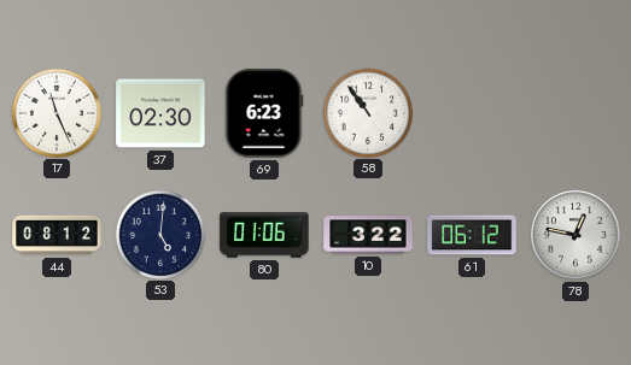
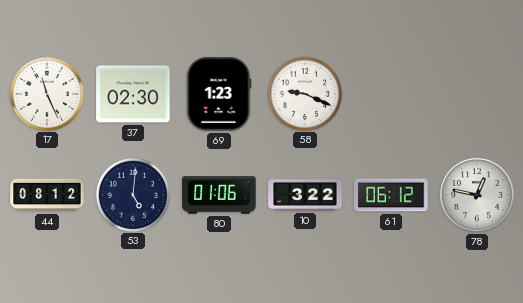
69: 6:23 -> 1:23 (219, 94)
58: 10:54 -> 9:19 (304, 93)
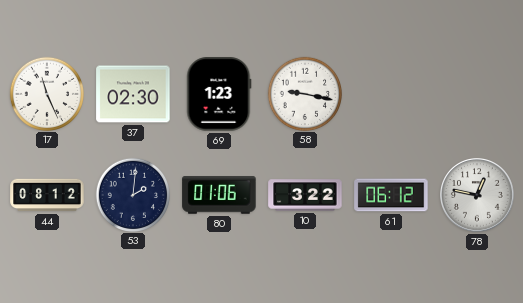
58: 9:19 -> 9:17 (304, 93)
53: 5:01 -> 2:01 (132, 194)
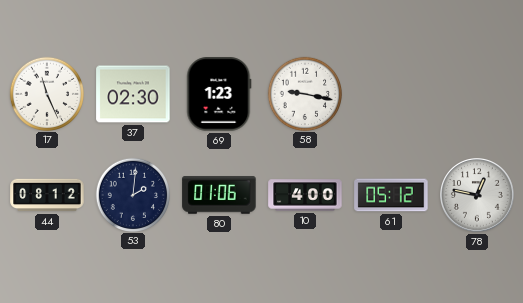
10: 3:22 -> 4:00 (305, 195)
61: 06:12 -> 05:12 (391, 195)
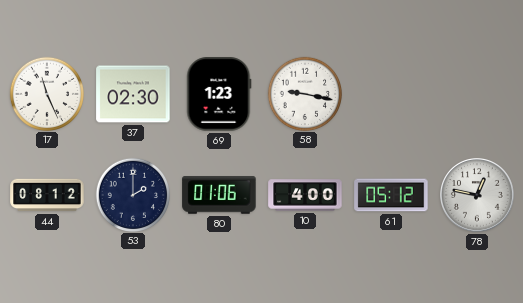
53: 2:01 -> 2:00 (132, 194)
